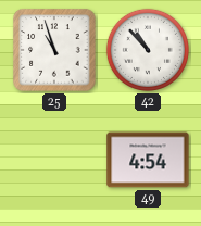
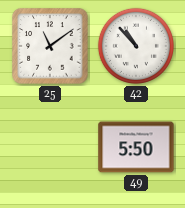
25: 10:57 -> 11:09 (50, 46)
49: 4:54 -> 5:50 (136, 147)
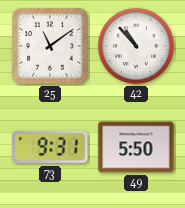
73: none -> 9:31 (50, 147)
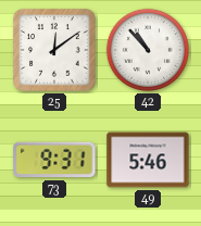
25: 11:09 -> 12:09 (54, 50)
49: 5:50 -> 5:46 (148, 160)
